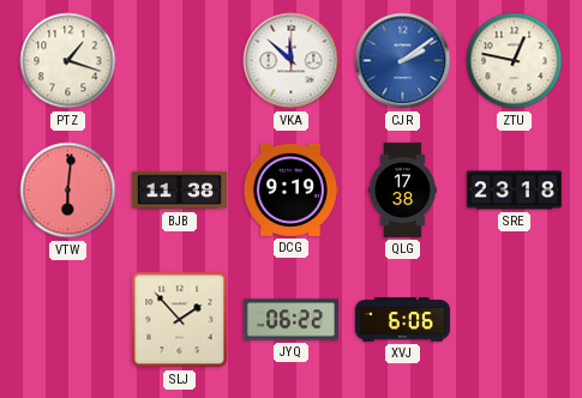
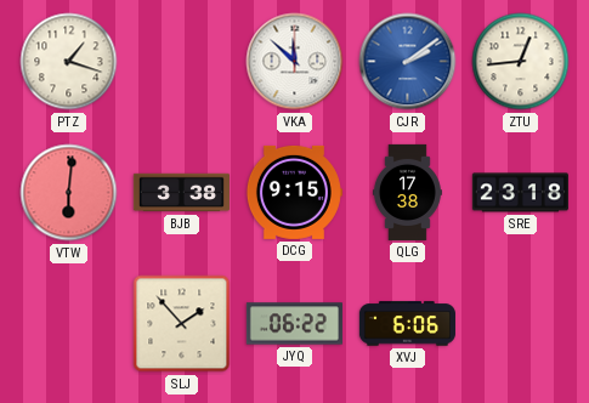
ZTU: 12:47 -> 12:44 (521, 62)
BJB: 11:38 -> 3:38 (181, 193)
DCG: 9:19 -> 9:15 (294, 192)
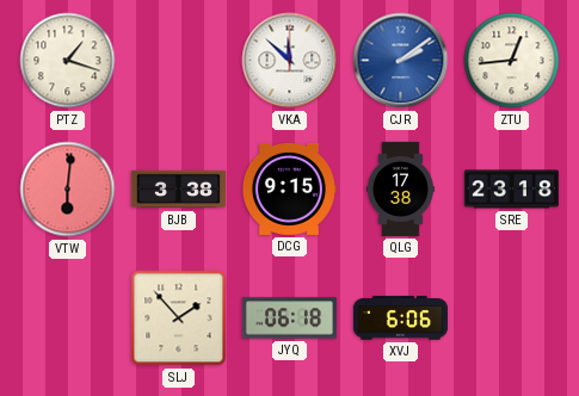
JYQ: 06:22 -> 06:18 (289, 318)
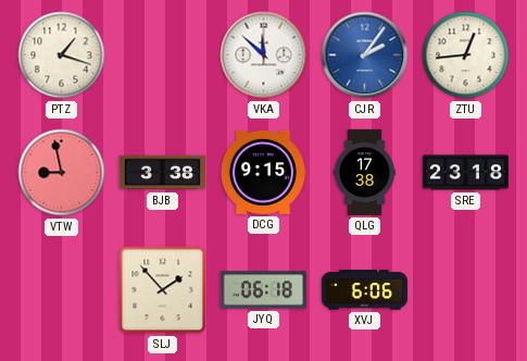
CJR: 2:09 -> 2:06 (365, 55)
VTW: 6:01 -> 8:58 (62, 173)
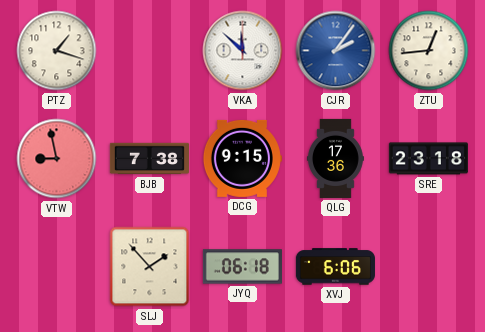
BJB: 3:38 -> 7:38 (149, 159)
QLG: 17:38 -> 17:36 (335, 158)
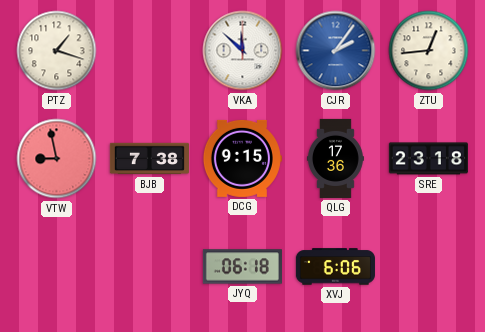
SLJ: 1:53 -> none (150, 267)
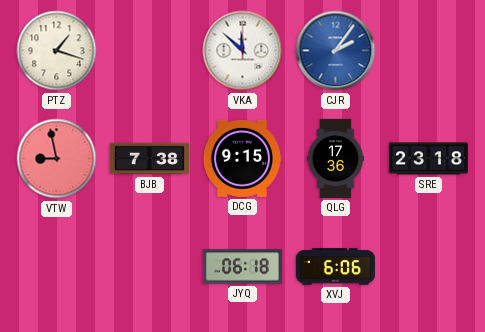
ZTU: 12:44 -> none (429, 51)
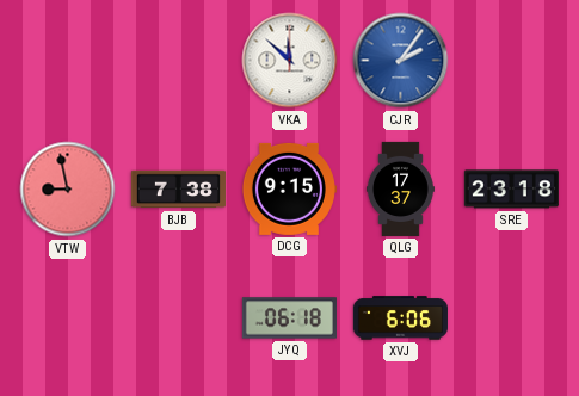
PTZ: 1:18 -> none (57, 51)
QLG: 17:36 -> 17:37 (400, 188)
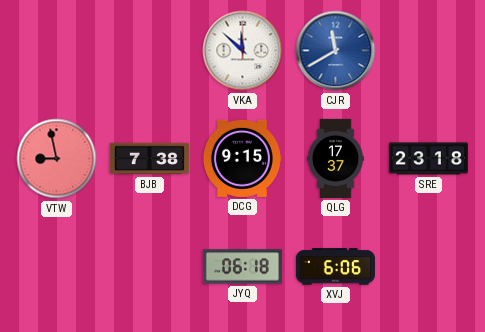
CJR: 2:06 -> 11:40 (336, 51)
